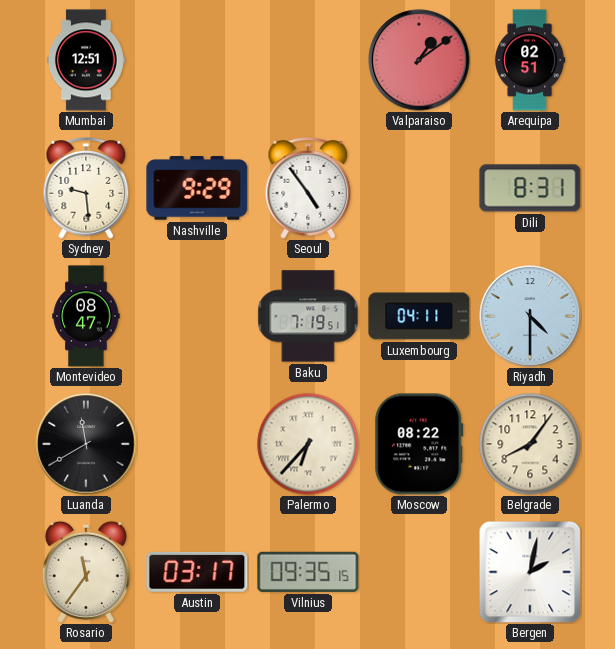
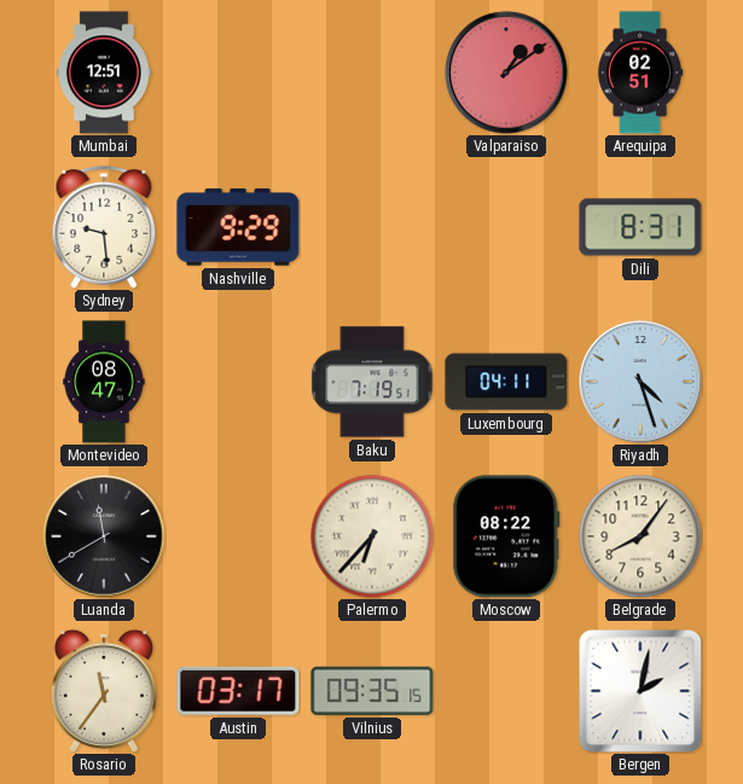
Seoul: 4:54 -> none (308, 188)
Riyadh: 4:30 -> 4:27 (640, 382)
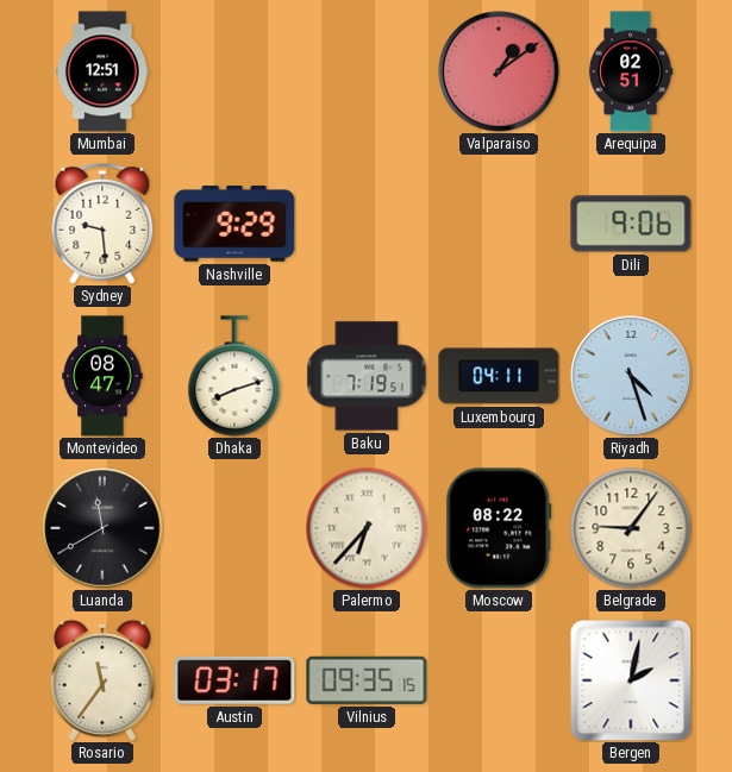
Dili: 8:31 -> 9:06 (631, 224)
Dhaka: none -> 8:12 (234, 376)
Belgrade: 8:06 -> 9:06 (631, 528)
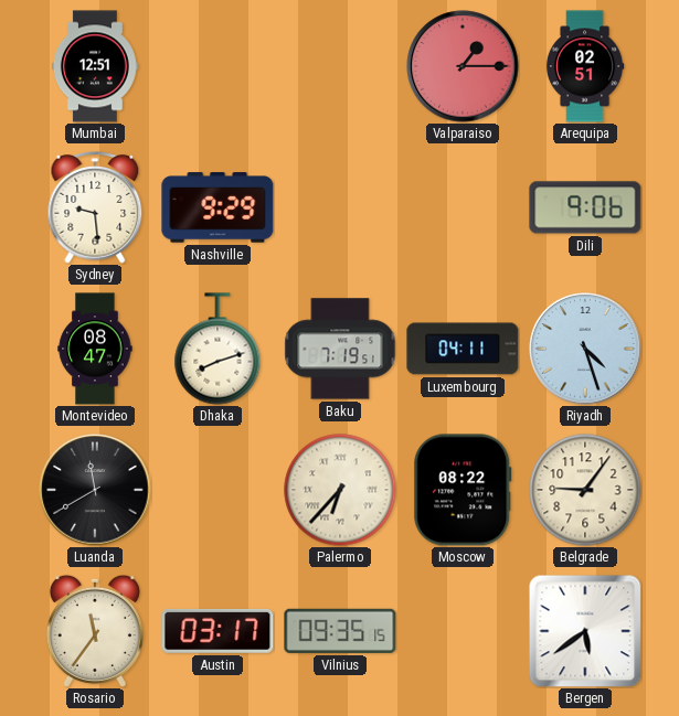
Valparaiso: 1:09 -> 1:15 (463, 66)
Bergen: 2:02 -> 5:39 (585, 631)
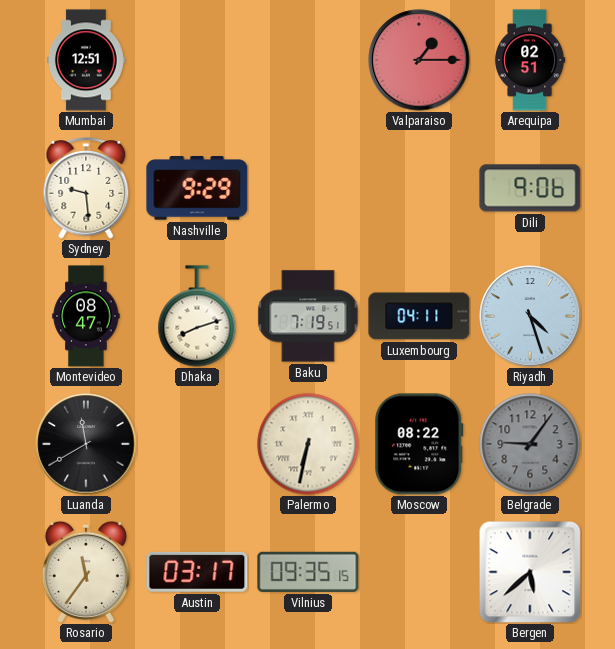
Palermo: 6:37 -> 6:32 (308, 444)
Belgrade dial: cream -> grey (530, 444)
Bergen: 5:39 -> 5:38 (530, 572)
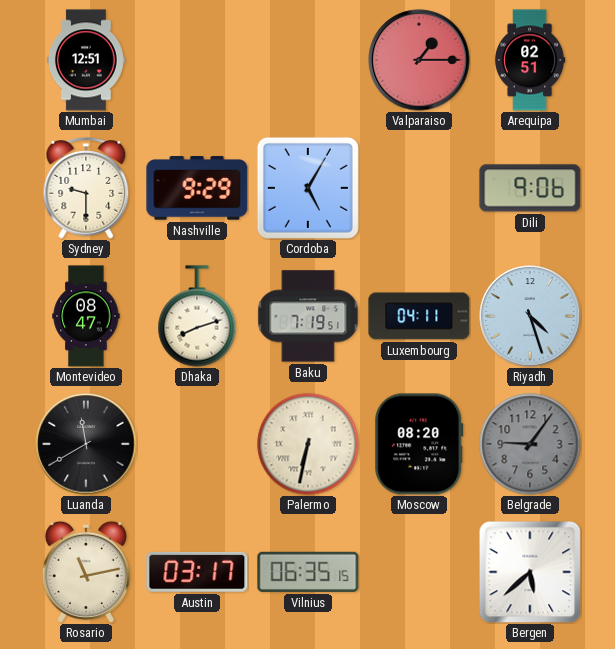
Sydney: 9:29 -> 9:30 (86, 188)
Cordoba: none -> 5:05 (308, 188)
Moscow: 08:22 -> 08:20 (419, 444)
Rosario: 11:36 -> 11:13 (86, 572)
Vilnius: 09:35 -> 06:35 (308, 572)
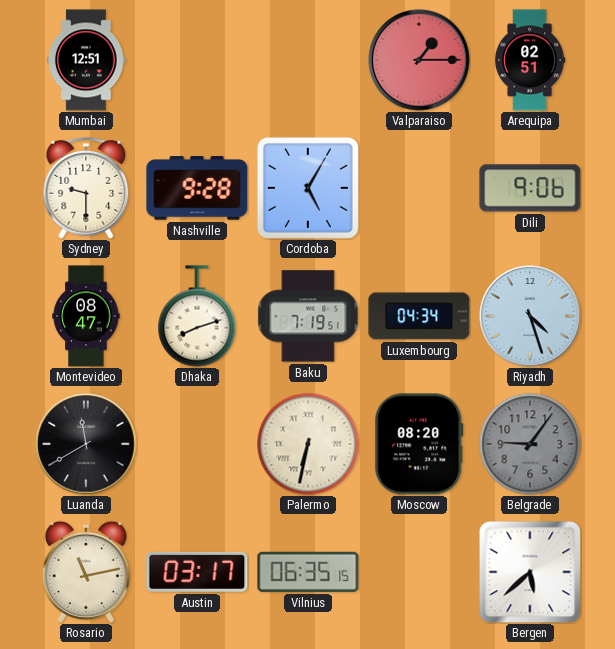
Nashville: 9:29 -> 9:28 (197, 188)
Luxembourg: 04:11 -> 04:34 (419, 316)
